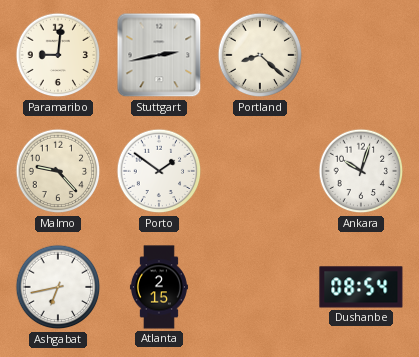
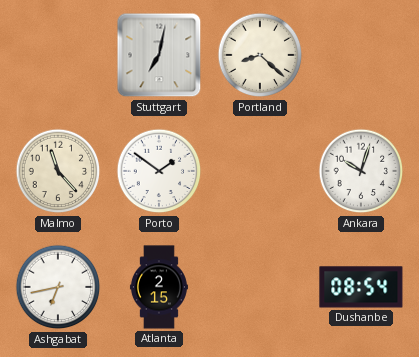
Paramaribo: 9:01 -> none (58, 55)
Stuttgart: 2:43 -> 7:02 (159, 55)
Malmo: 9:23 -> 11:23 (58, 171)
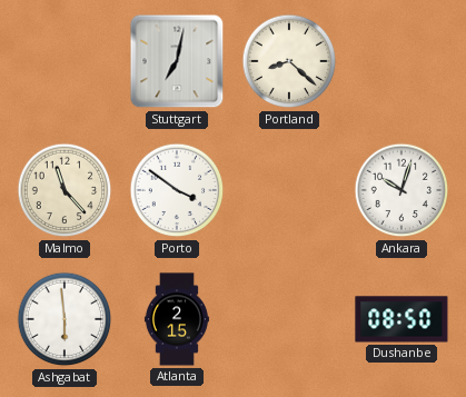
Porto: 1:51 -> 3:51 (177, 190)
Ashgabat: 6:43 -> 5:59 (65, 319)
Dushanbe: 08:54 -> 08:50 (401, 319)
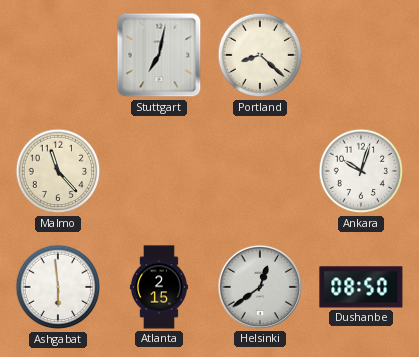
Porto: 3:51 -> none (177, 190)
Helsinki: none -> 12:39 (260, 287)
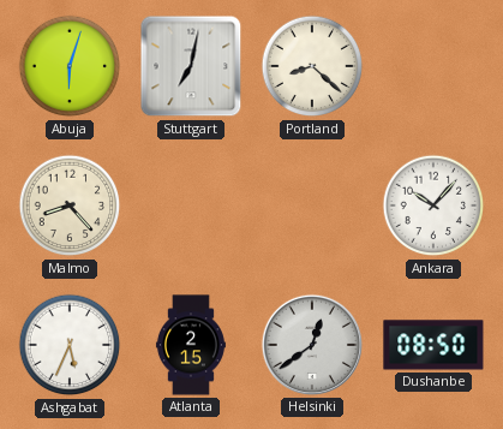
Abuja: none -> 6:03 (70, 66)
Malmo: 11:23 -> 8:23 (70, 205)
Ankara: 10:03 -> 10:07 (433, 205)
Ashgabat: 5:59 -> 5:34 (70, 345)
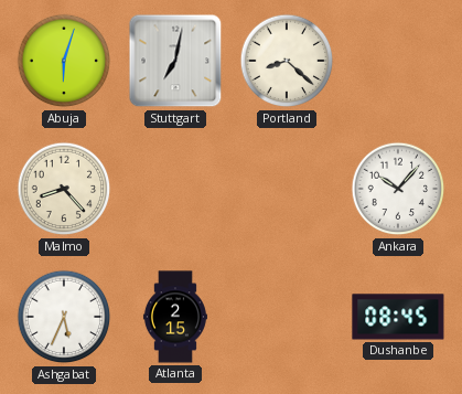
Helsinki: 12:39 -> none (312, 345)
Dushanbe: 08:50 -> 08:45 (398, 317)
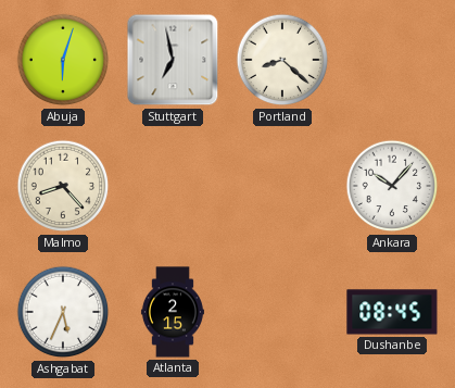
Stuttgart: 7:02 -> 6:58 (173, 60)
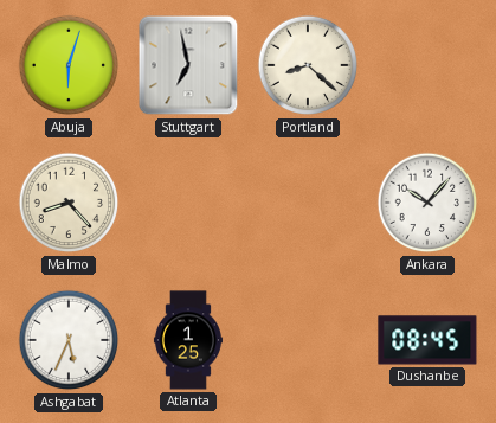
Atlanta: 2:15 -> 1:25 (188, 340)
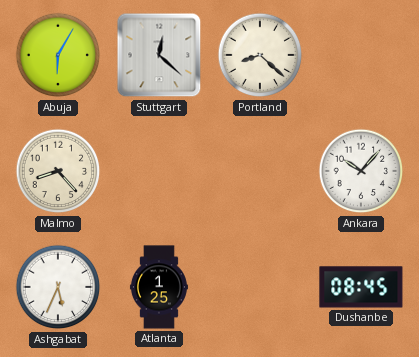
Abuja: 6:03 -> 6:05 (58, 55)
Stuttgart: 6:58 -> 12:22 (159, 55)
